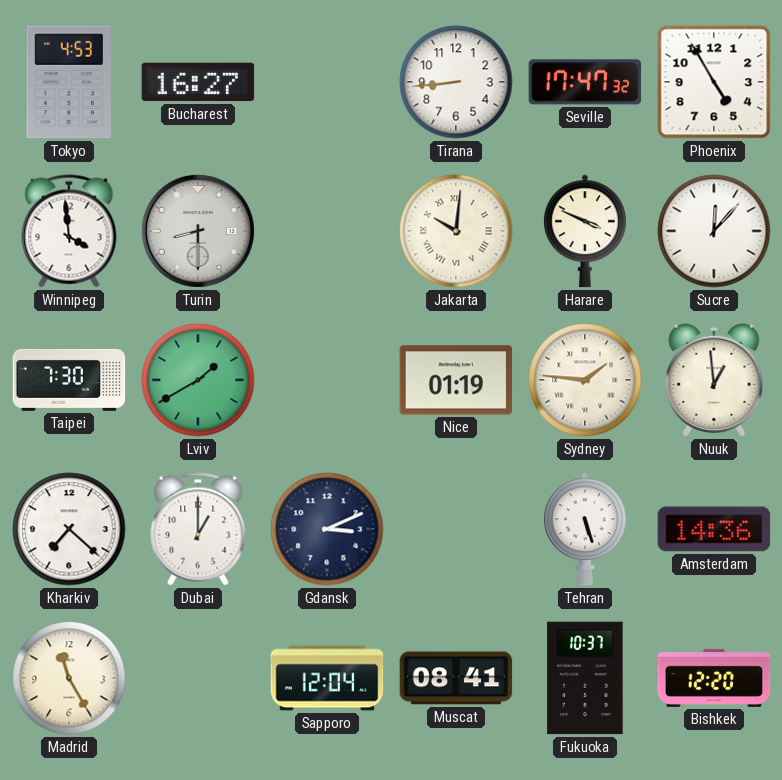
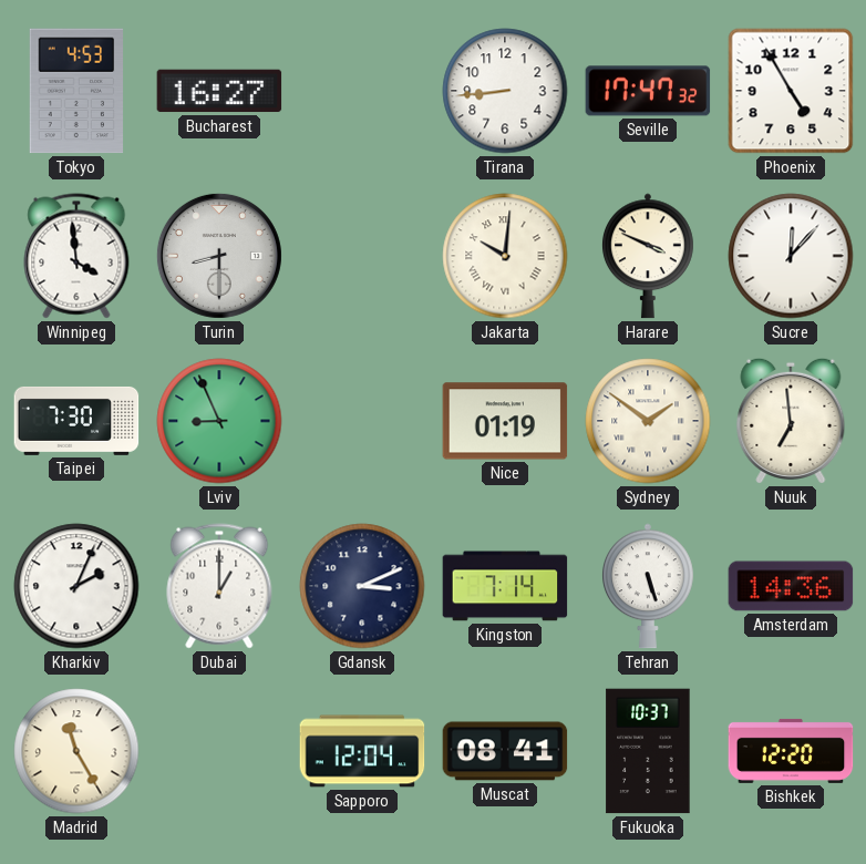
Lviv: 1:40 -> 8:56 (219, 421)
Sydney: 1:46 -> 1:51 (648, 421)
Nuuk: 12:59 -> 6:59 (791, 421)
Kharkiv: 7:22 -> 2:04 (76, 586)
Kingston: none -> 7:14 (505, 586)
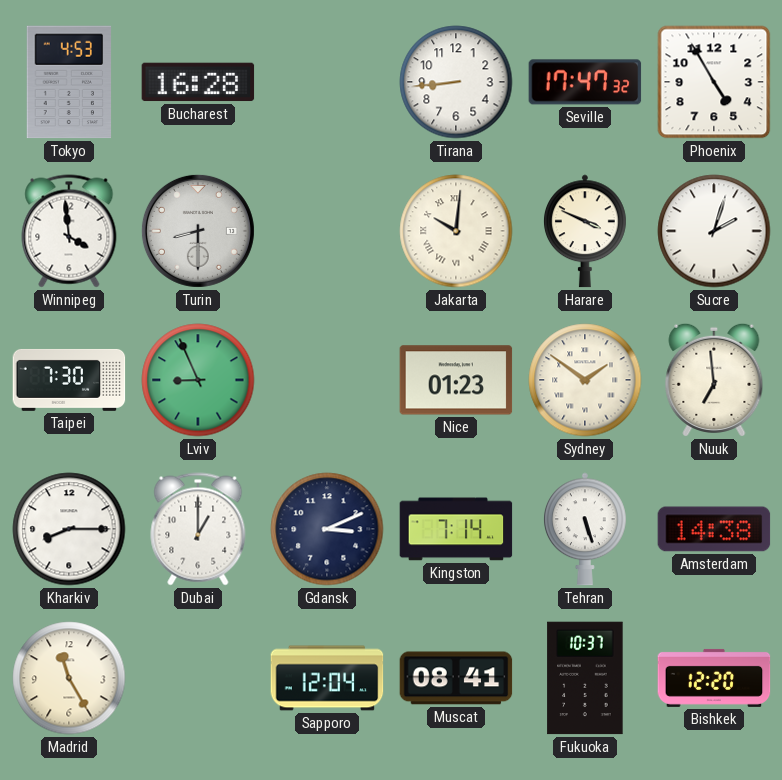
Bucharest: 16:27 -> 16:28 (198, 82)
Sucre: 12:07 -> 2:03 (714, 231)
Nice: 01:19 -> 01:23 (456, 380)
Kharkiv: 2:04 -> 8:15 (69, 529)
Amsterdam: 14:36 -> 14:38 (714, 529)
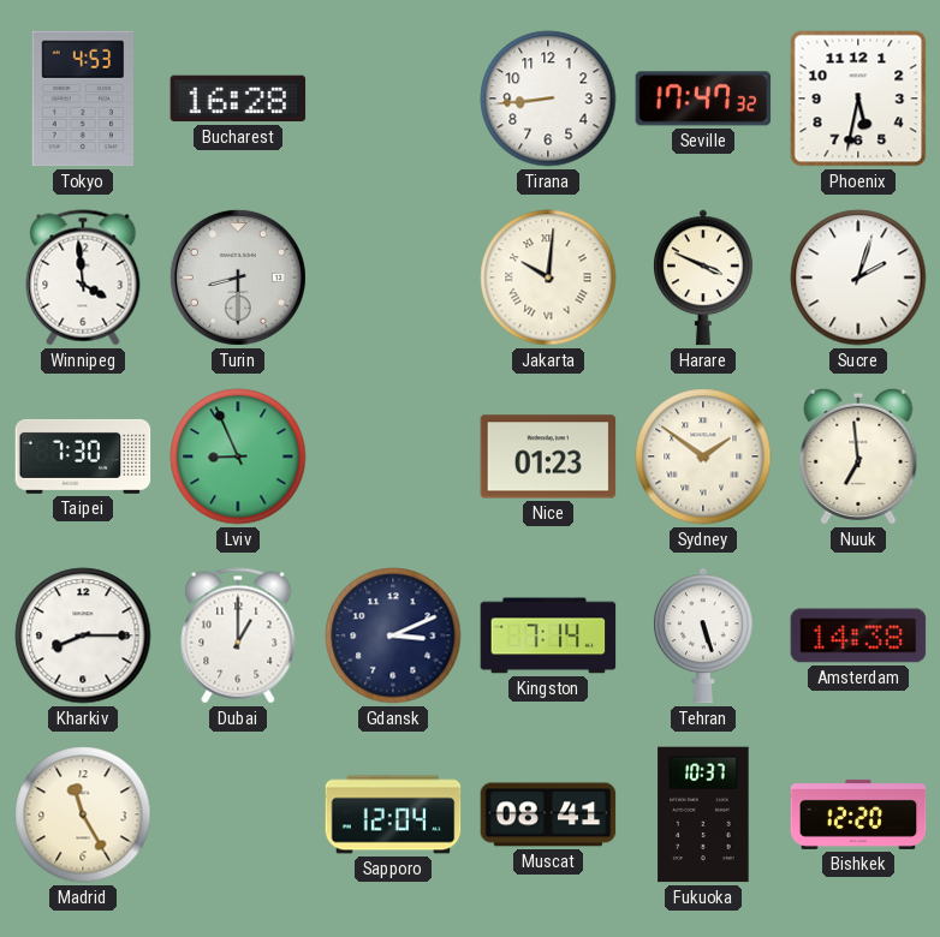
Phoenix: 4:55 -> 5:32 (858, 99)
